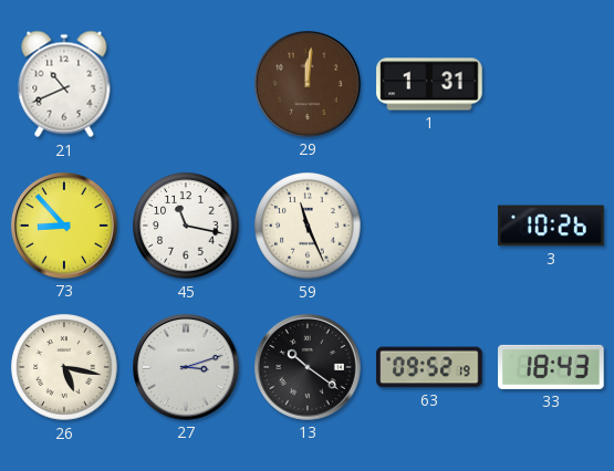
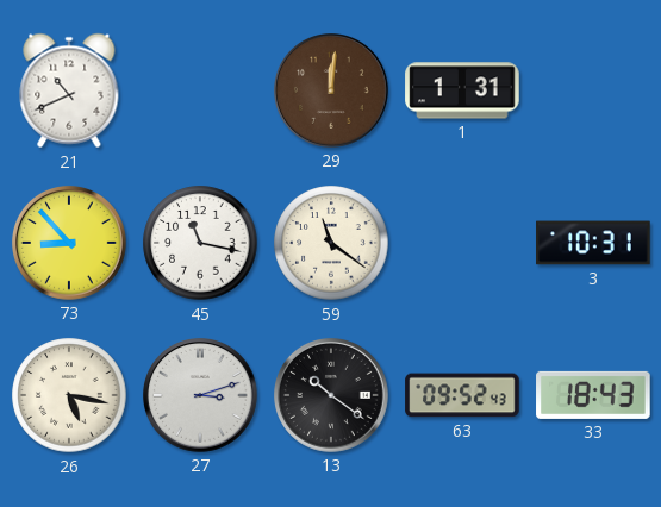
59: 11:26 -> 11:21 (331, 243)
3: 10:26 -> 10:31 (593, 243)
63: 09:52:19 -> 09:52:43 (462, 395)
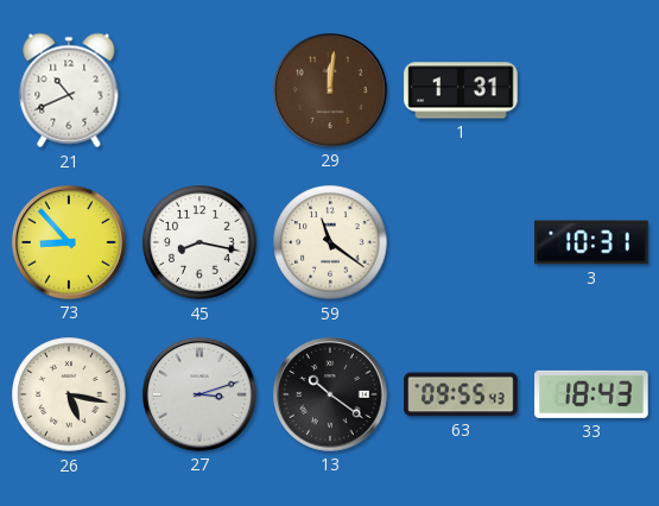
45: 11:17 -> 8:17 (199, 242)
63: 09:52 -> 09:55 (461, 394)
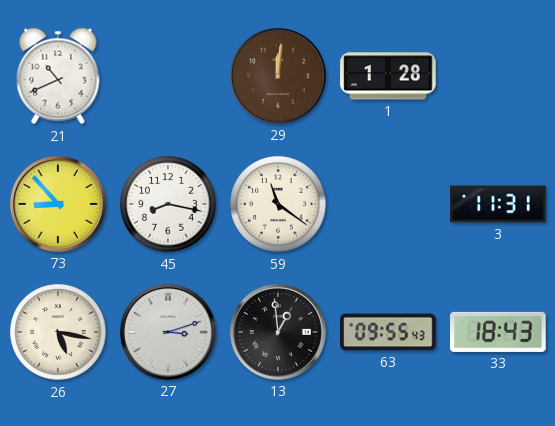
1: 1:31 -> 1:28 (388, 76)
3: 10:31 -> 11:31 (498, 204)
13: 10:21 -> 12:59 (279, 333)
